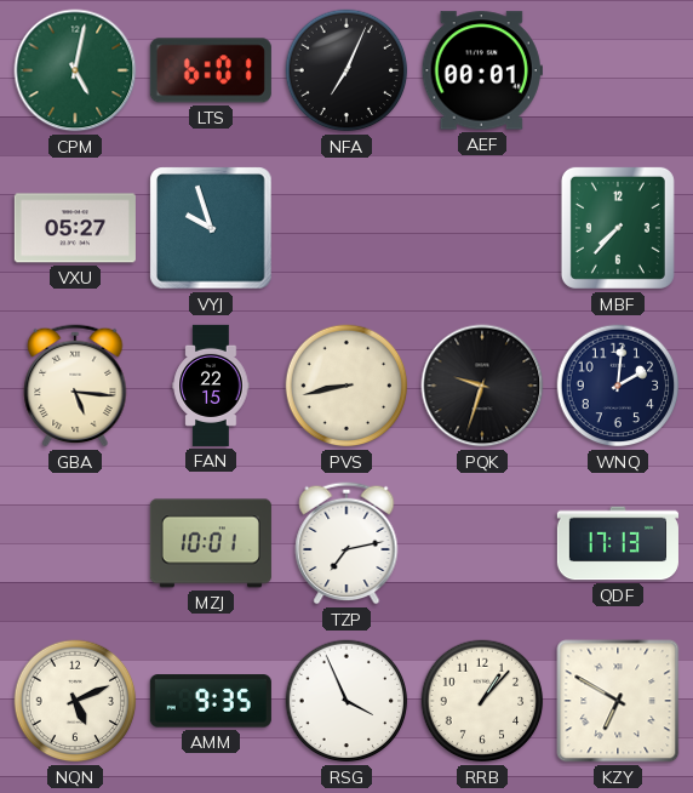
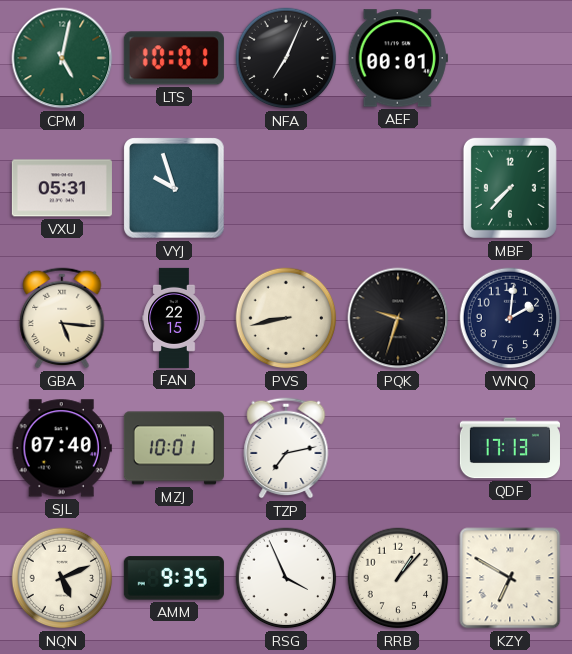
LTS: 6:01 -> 10:01 (174, 58)
VXU: 05:27 -> 05:31 (62, 188)
SJL: none -> 07:40 (62, 448)
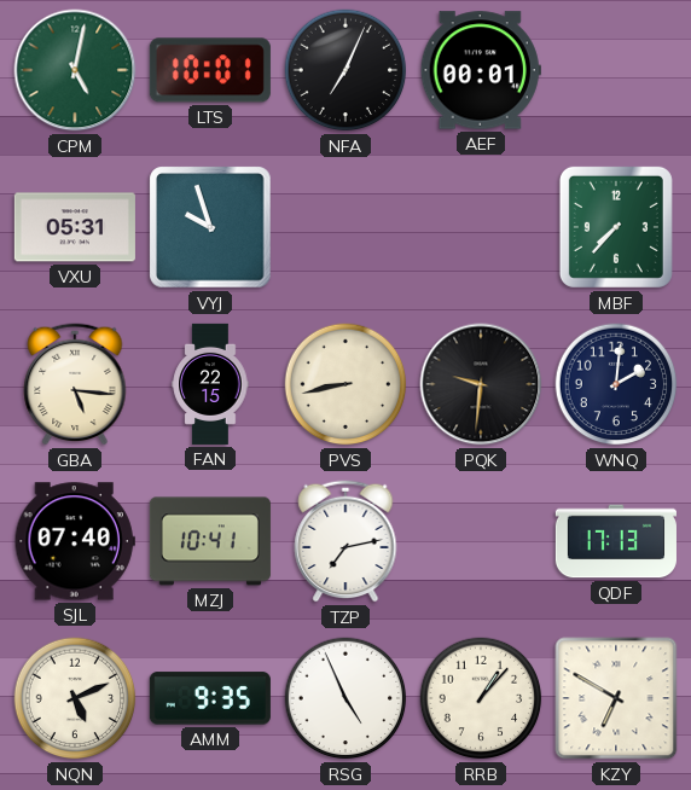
PQK: 9:33 -> 9:31 (481, 384)
MZJ: 10:01 -> 10:41 (210, 541)
RSG: 3:56 -> 4:56 (345, 698)
